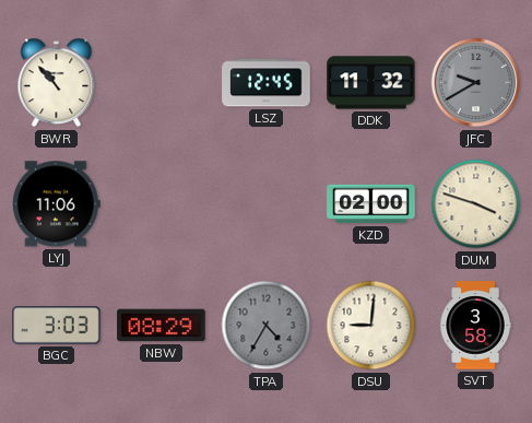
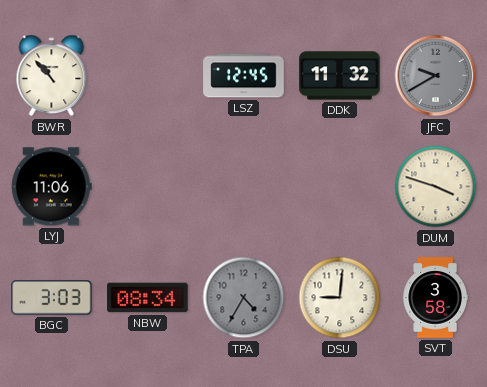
KZD: 02:00 -> none (371, 204)
NBW: 08:29 -> 08:34 (148, 298)
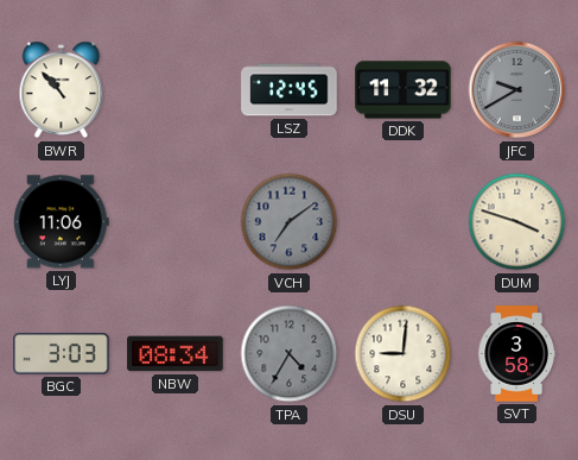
VCH: none -> 7:09 (290, 222)
